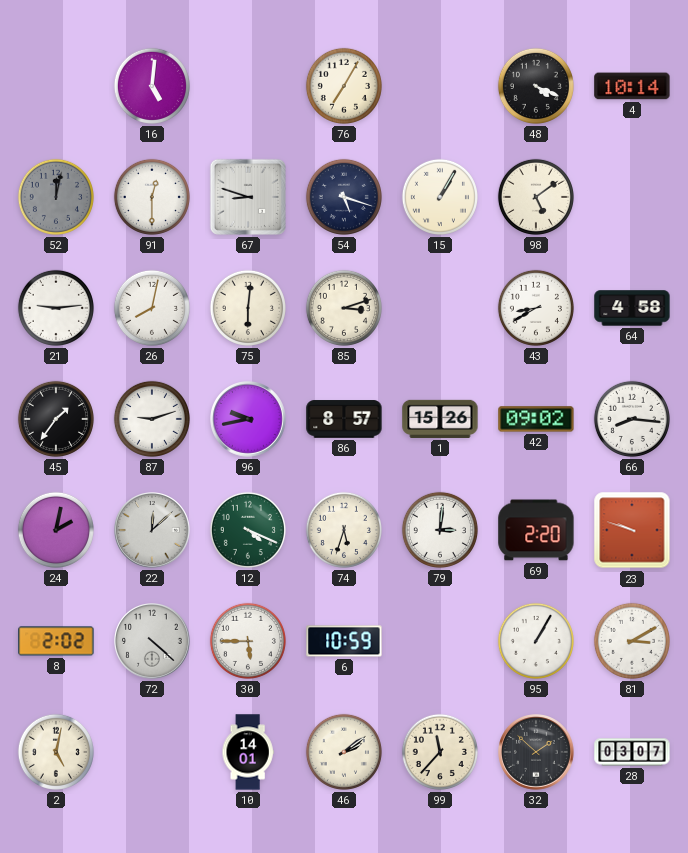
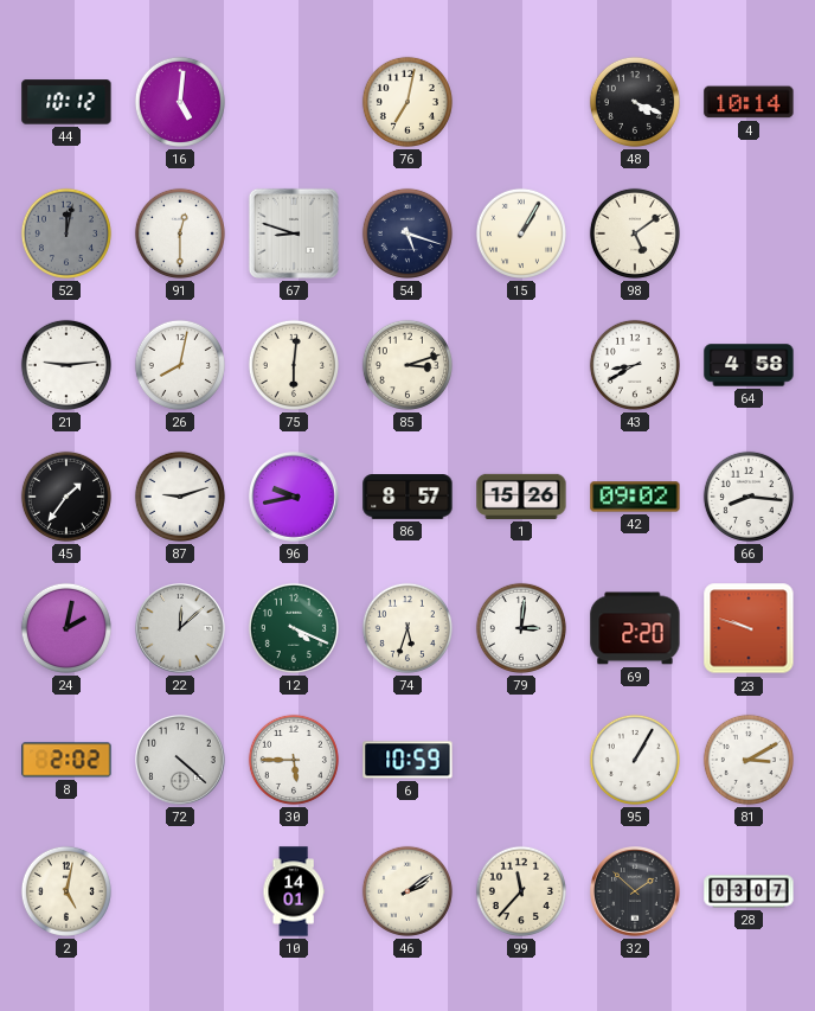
44: none -> 10:12 (66, 102)
76: 7:05 -> 7:02 (407, 102)
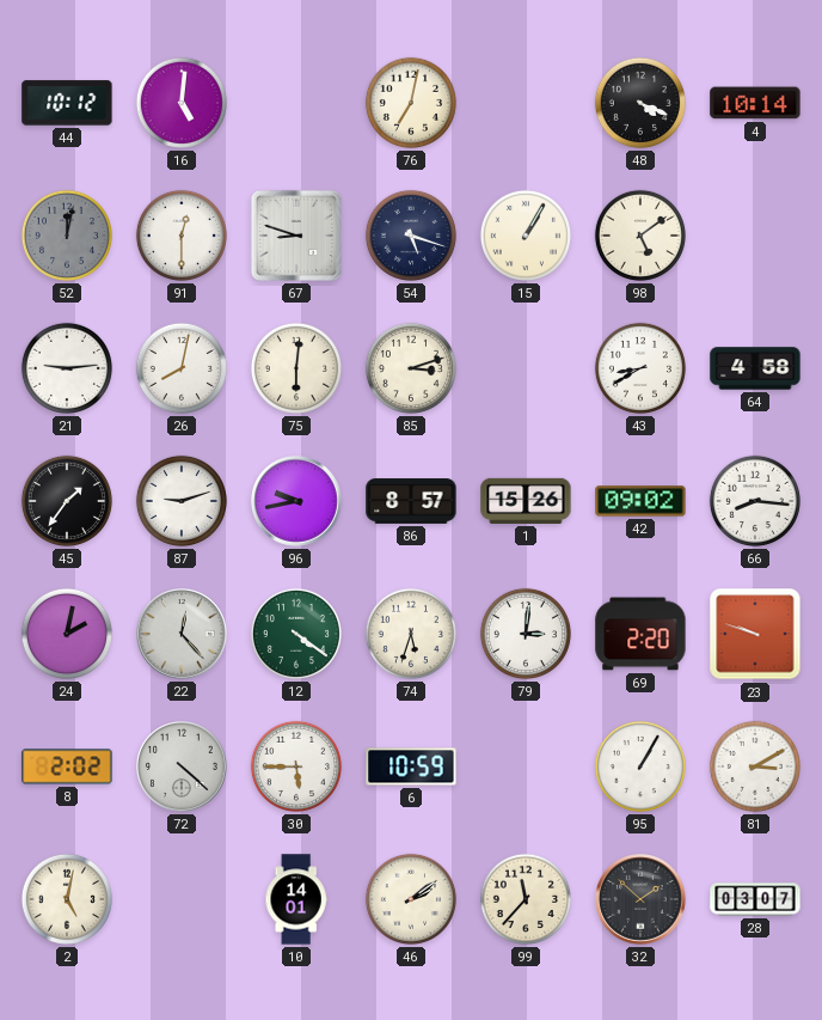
22: 12:08 -> 12:23 (182, 634)
12: 4:19 -> 4:21 (296, 634)
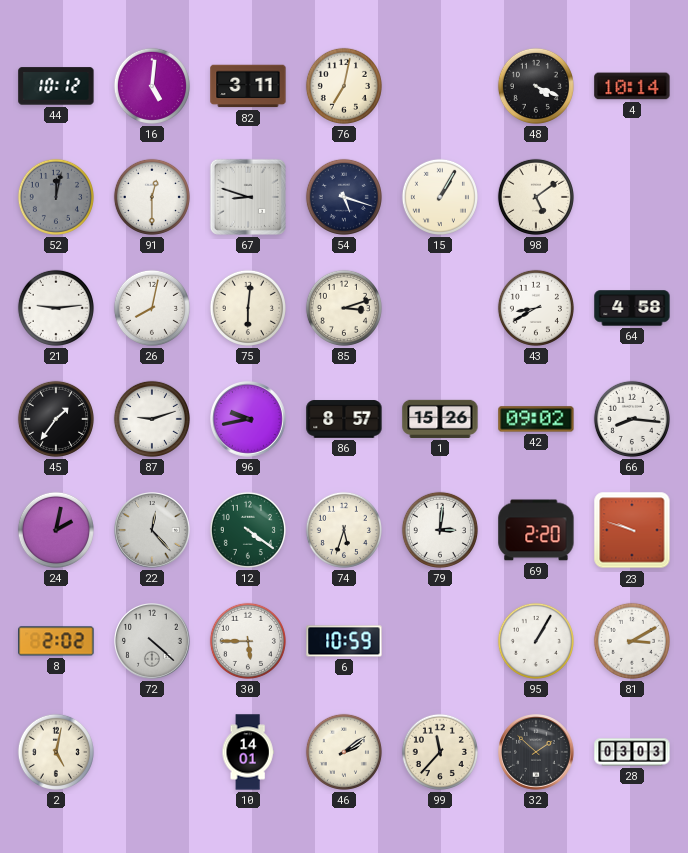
82: none -> 3:11 (248, 86)
28: 03:07 -> 03:03 (632, 752)
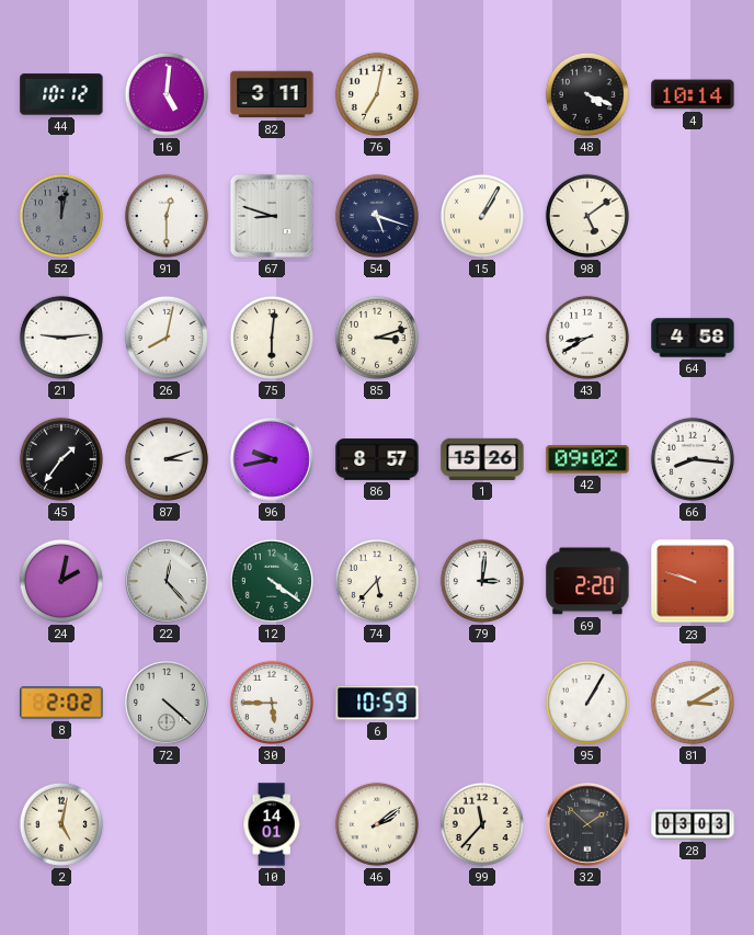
87: 9:12 -> 3:12 (167, 459)
74: 5:33 -> 5:37 (377, 581)
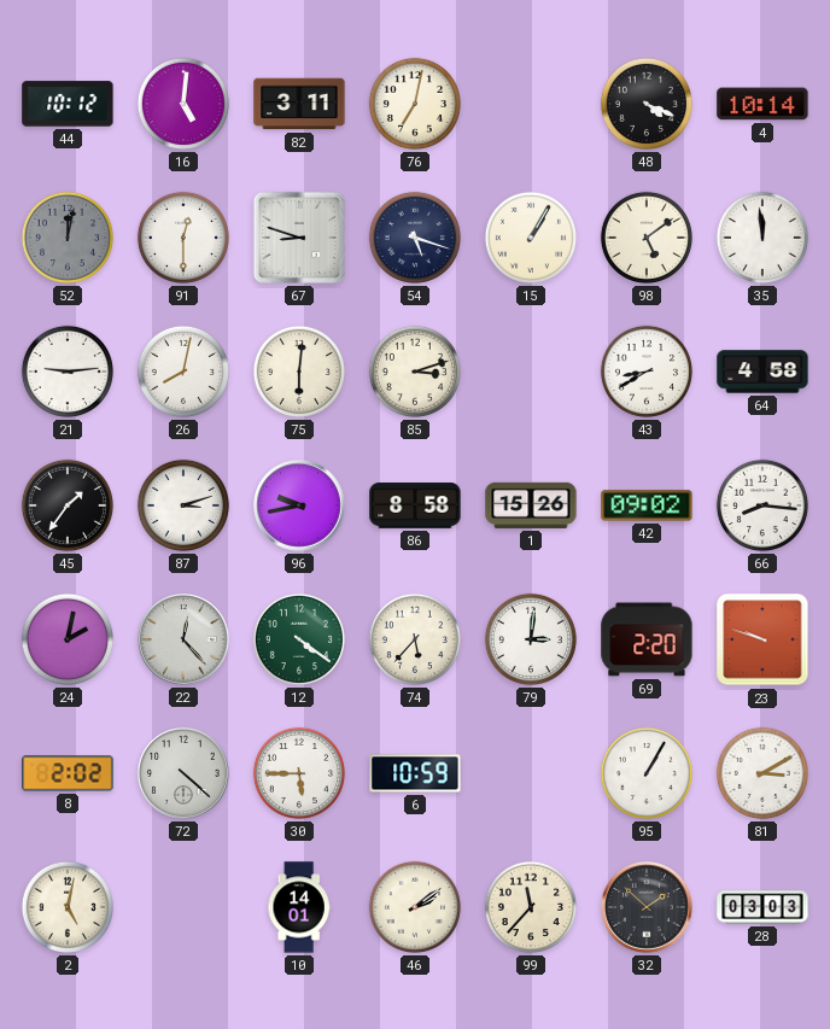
35: none -> 11:59 (762, 238)
86: 8:57 -> 8:58 (415, 505)
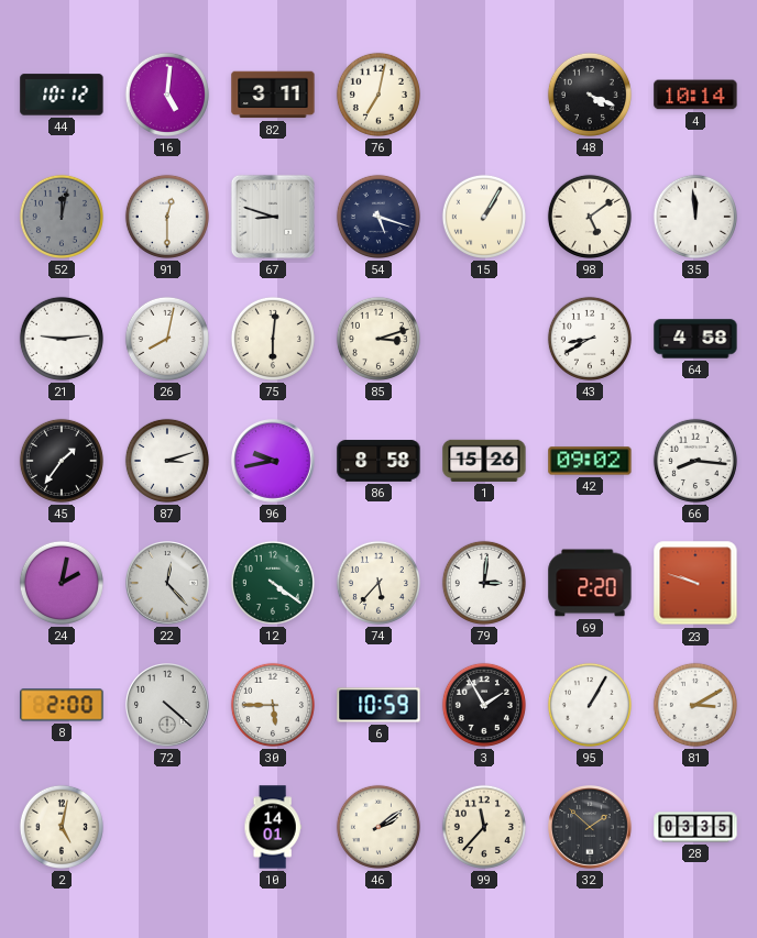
8: 2:02 -> 2:00 (62, 705)
3: none -> 1:55 (484, 705)
28: 03:03 -> 03:35 (695, 827)
